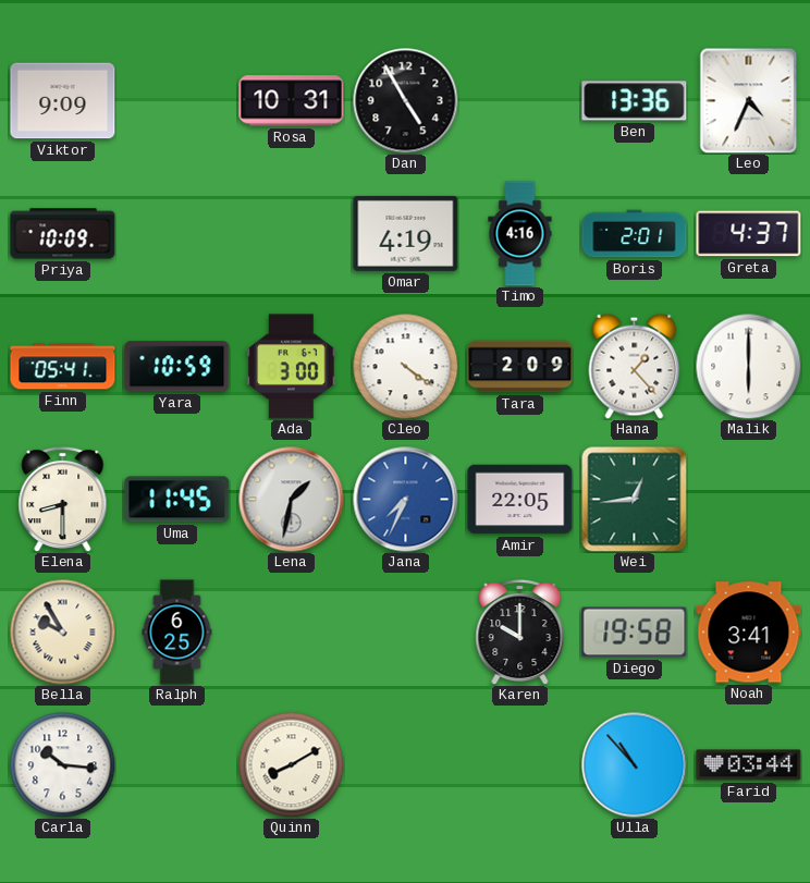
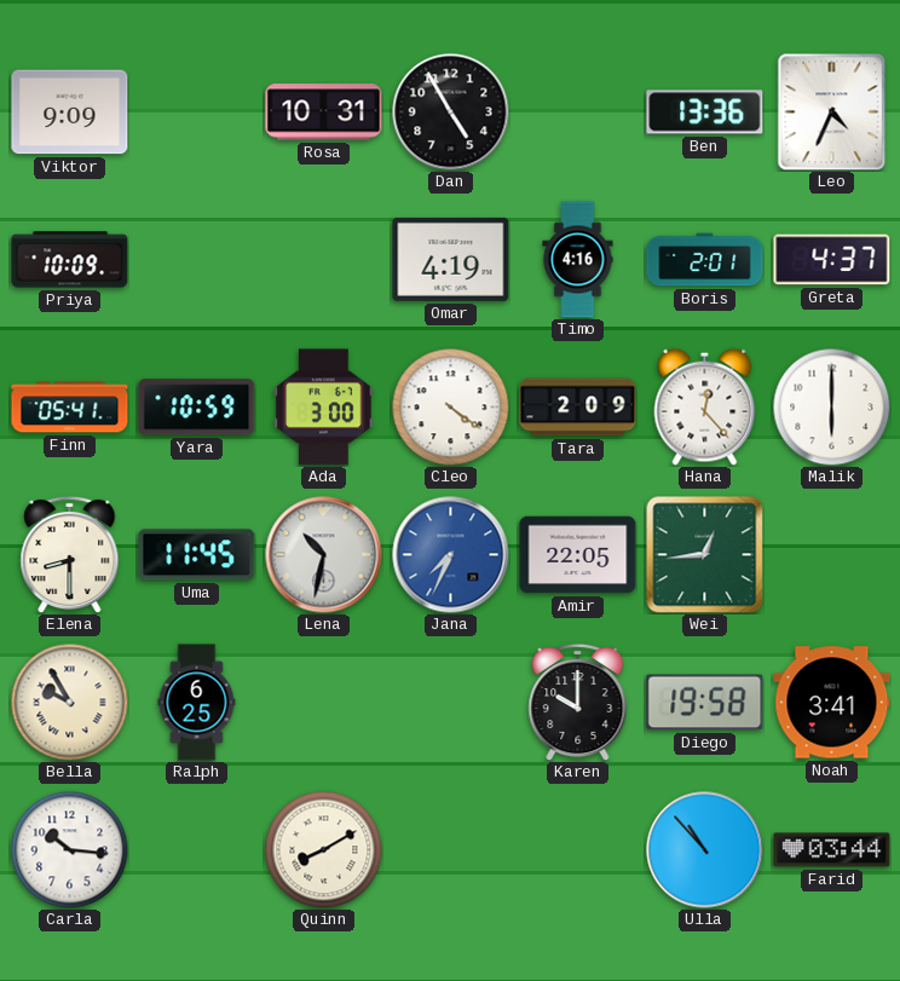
Hana: 1:23 -> 12:23 (705, 406)
Lena: 1:32 -> 10:32 (324, 555)
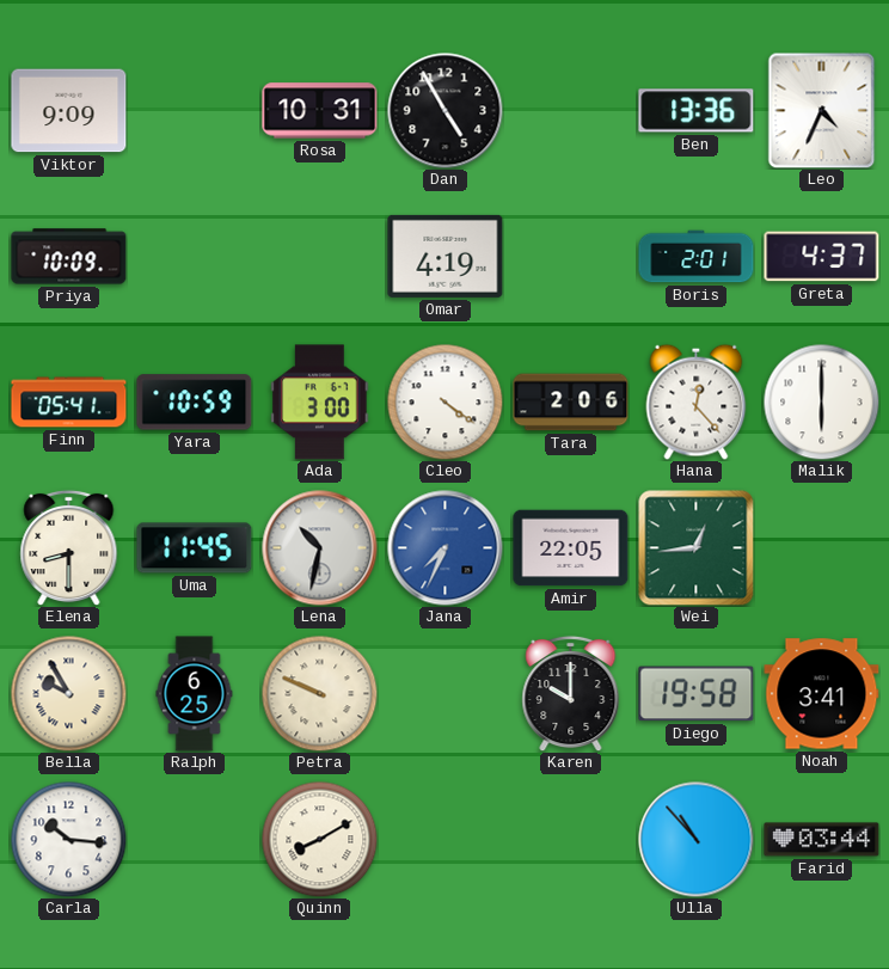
Timo: 4:16 -> none (578, 260)
Tara: 2:09 -> 2:06 (571, 403)
Petra: none -> 9:49 (319, 693)
